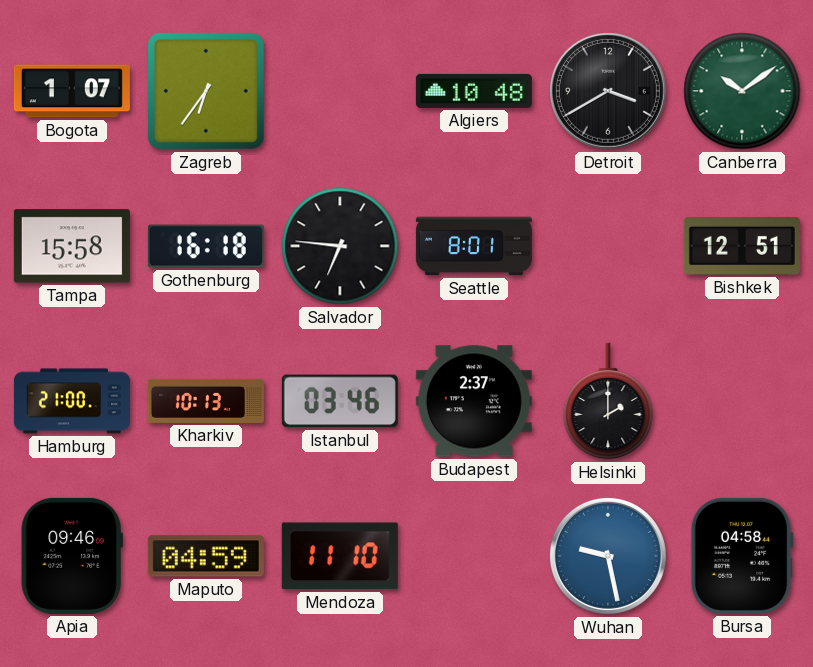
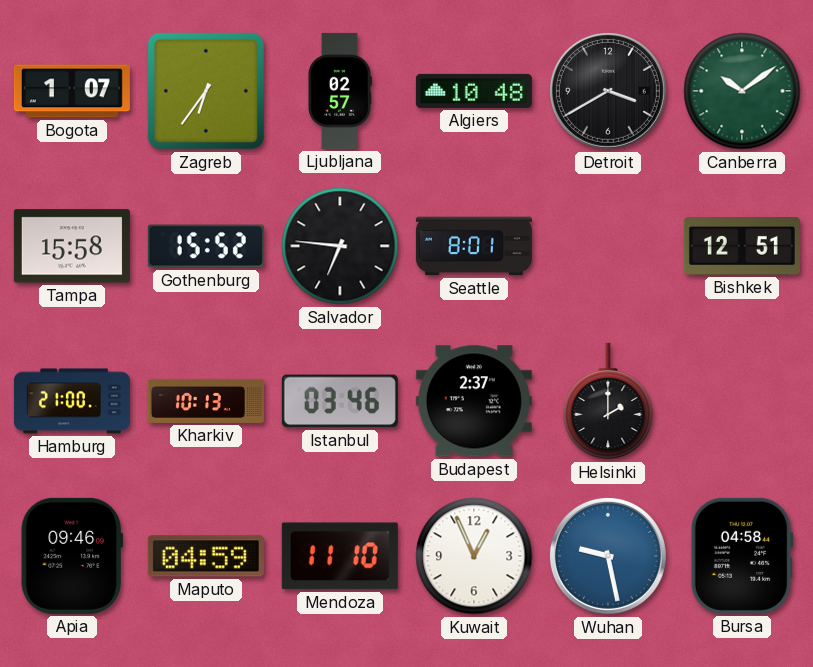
Ljubljana: none -> 02:57 (340, 91)
Gothenburg: 16:18 -> 15:52 (206, 246)
Kuwait: none -> 12:56 (474, 556)
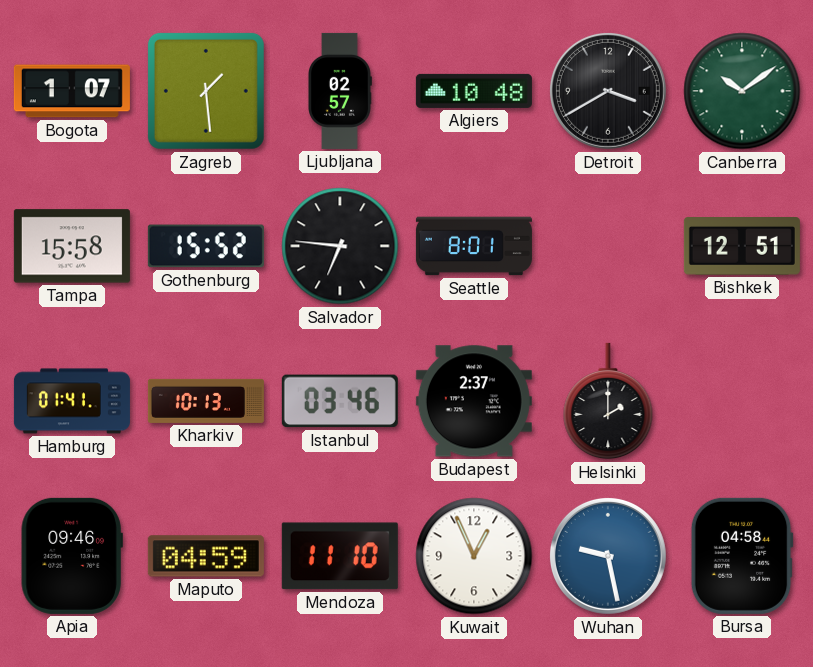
Zagreb: 6:36 -> 1:29 (206, 91)
Hamburg: 21:00 -> 01:41 (72, 401)
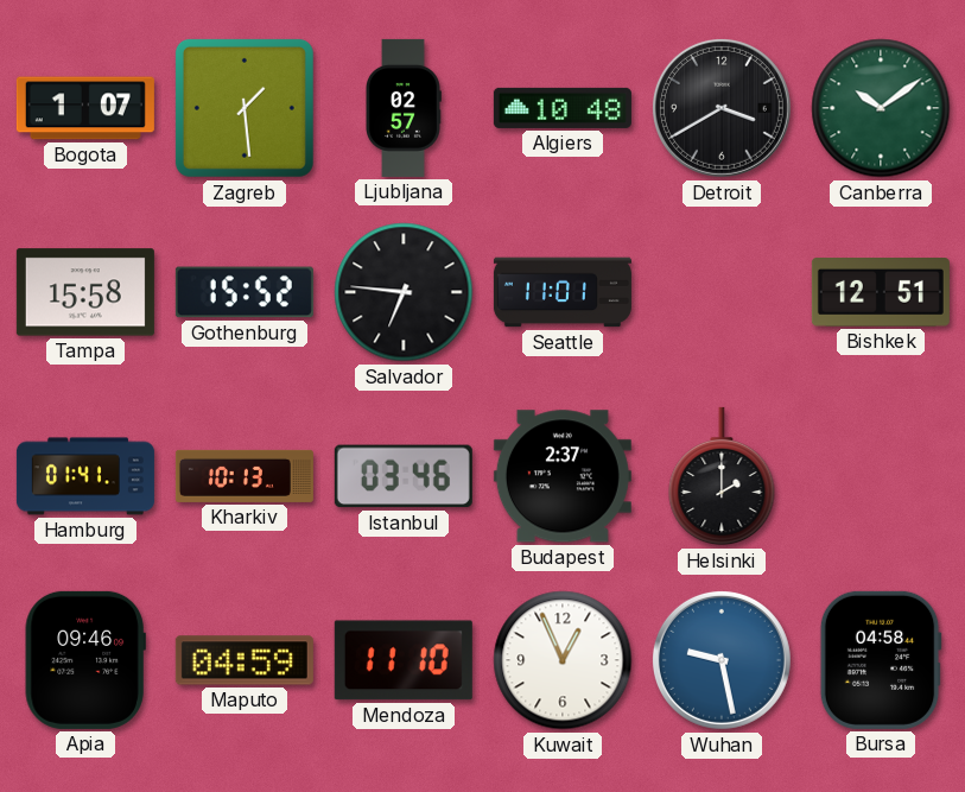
Seattle: 8:01 -> 11:01 (563, 292)
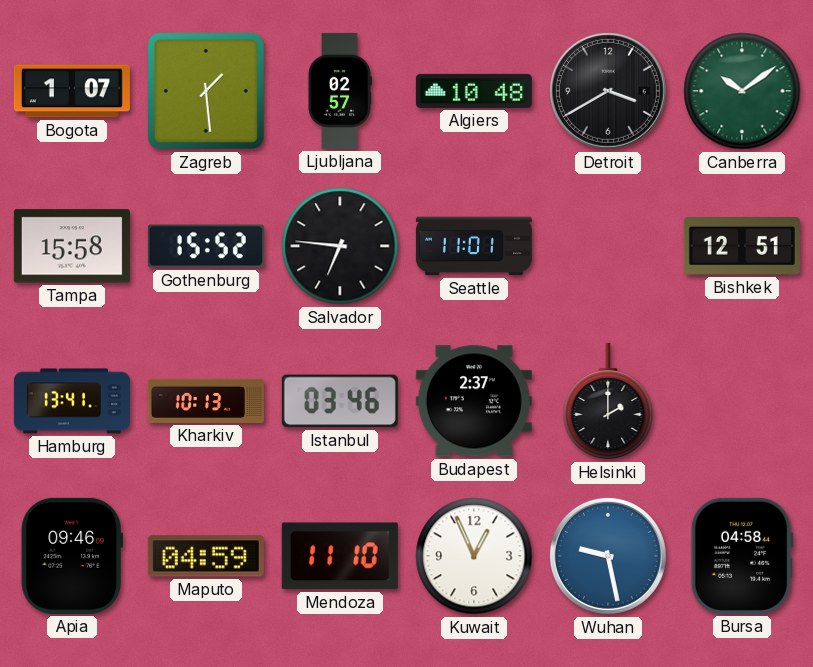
Hamburg: 01:41 -> 13:41 (72, 401)
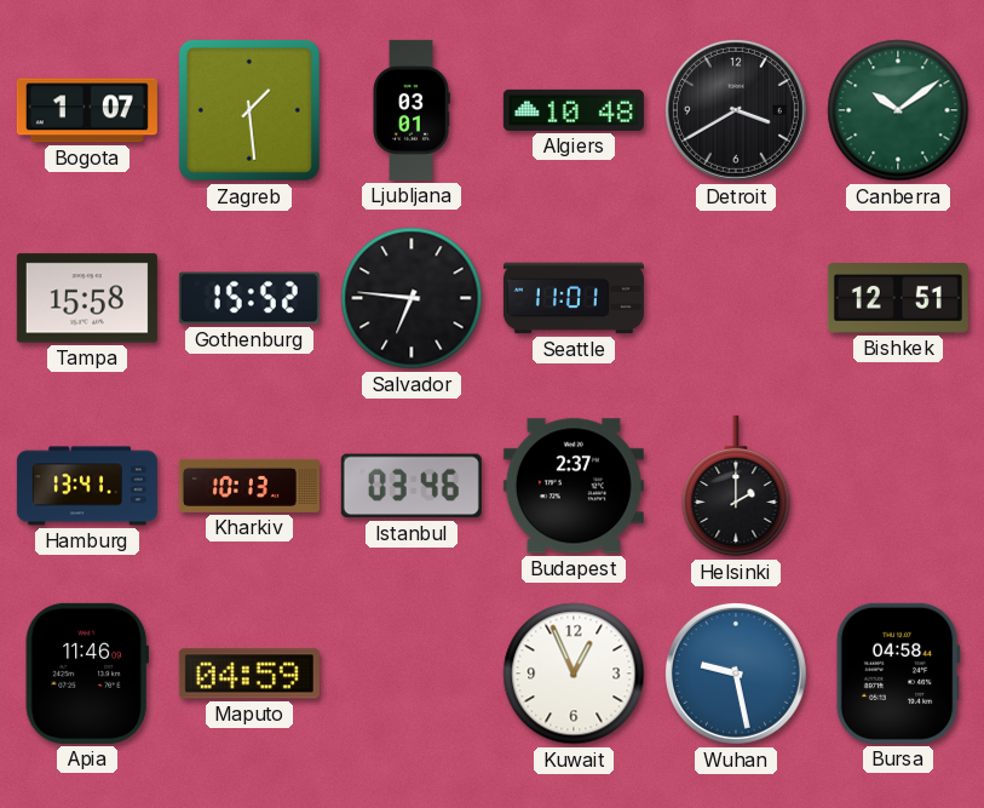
Ljubljana: 02:57 -> 03:01 (412, 110)
Apia: 09:46 -> 11:46 (87, 674)
Mendoza: 11:10 -> none (340, 556)
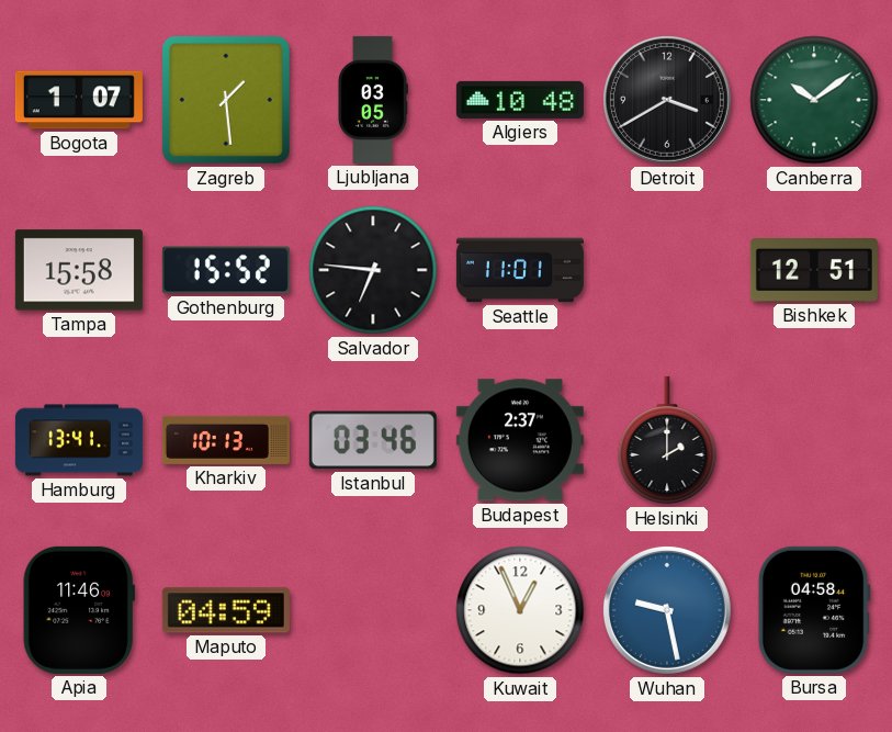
Ljubljana: 03:01 -> 03:05 (373, 100)
